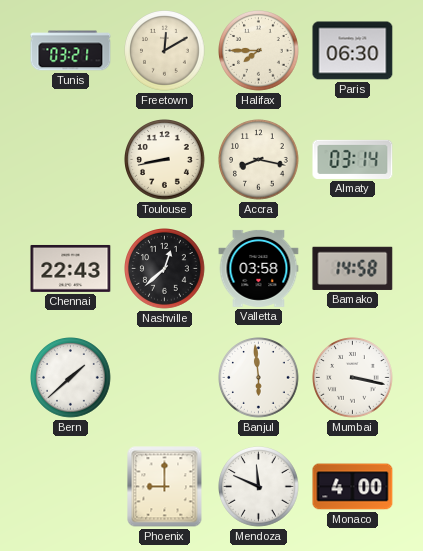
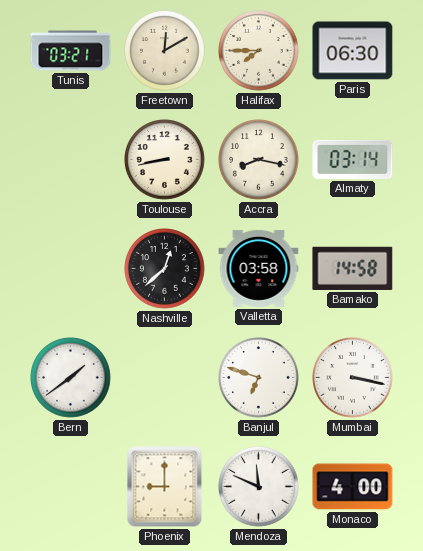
Chennai: 22:43 -> none (71, 268)
Bern: 1:38 -> 1:39 (71, 378)
Banjul: 5:59 -> 6:48 (259, 378)
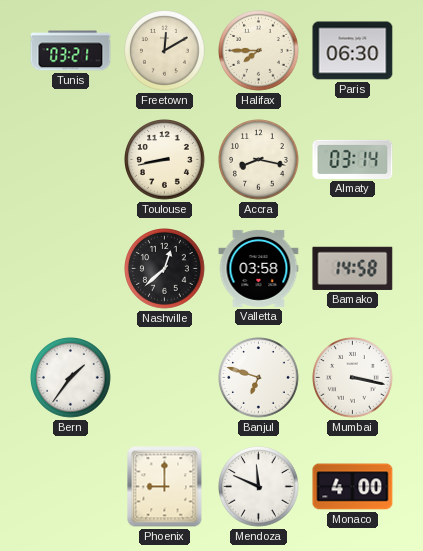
Bern: 1:39 -> 1:36 (71, 378)
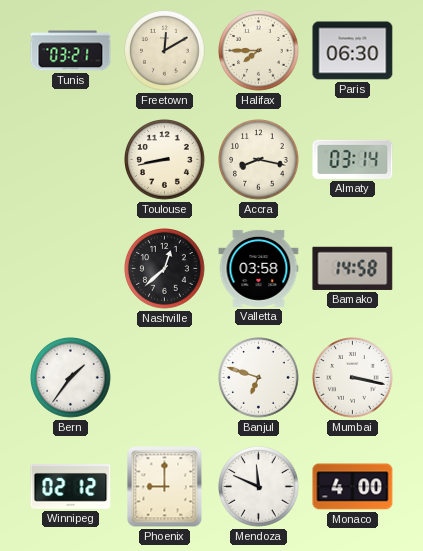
Winnipeg: none -> 02:12 (71, 487)
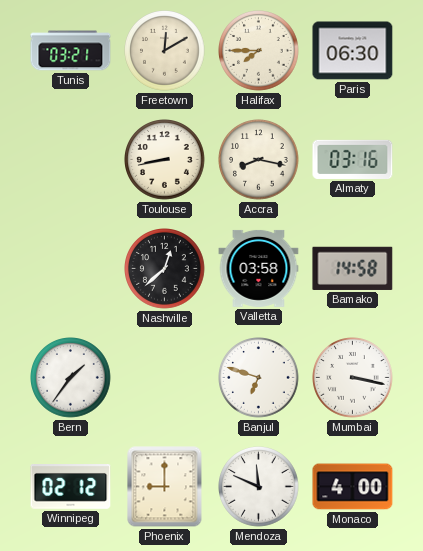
Almaty: 03:14 -> 03:16 (353, 159)
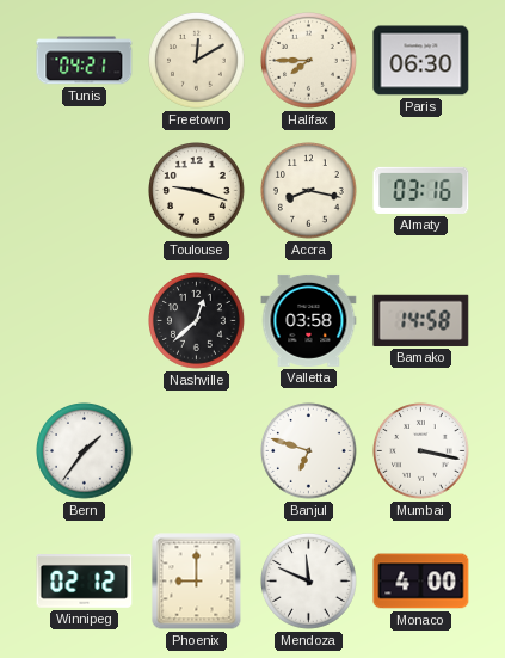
Tunis: 03:21 -> 04:21 (85, 61)
Toulouse: 8:43 -> 9:18 (197, 191)
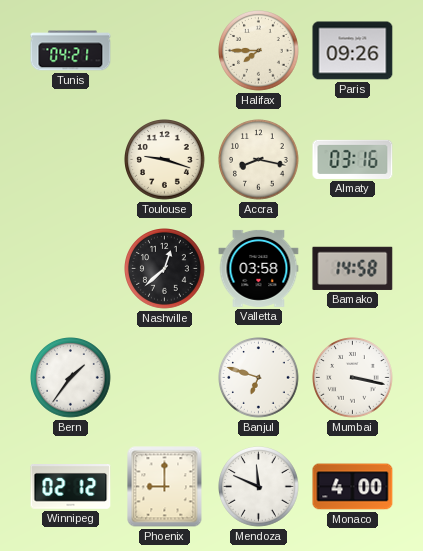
Freetown: 12:10 -> none (197, 61)
Paris: 06:30 -> 09:26 (353, 51)
